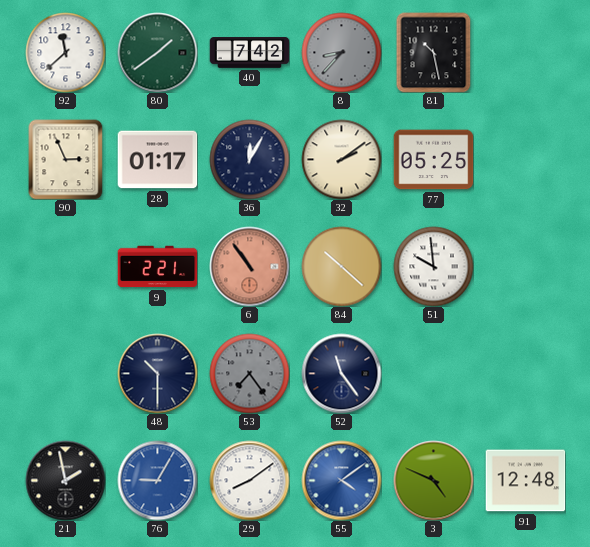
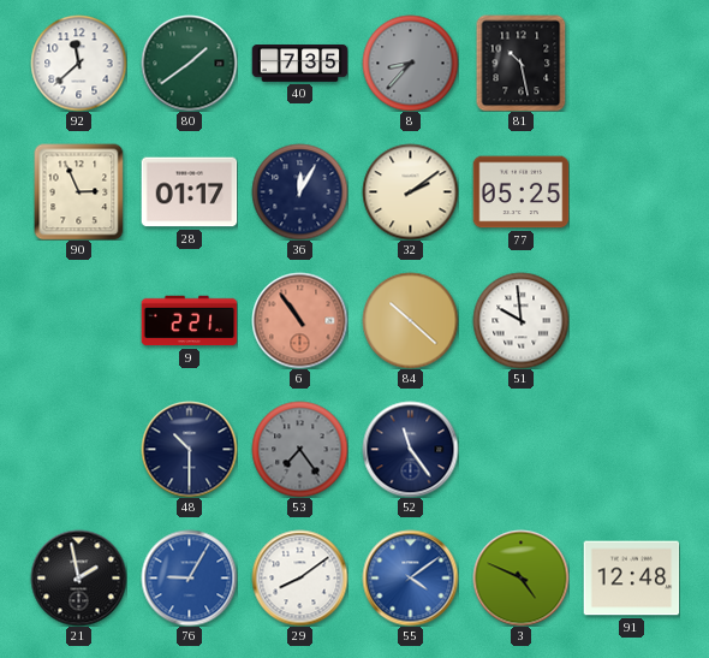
40: 7:42 -> 7:35 (299, 64)
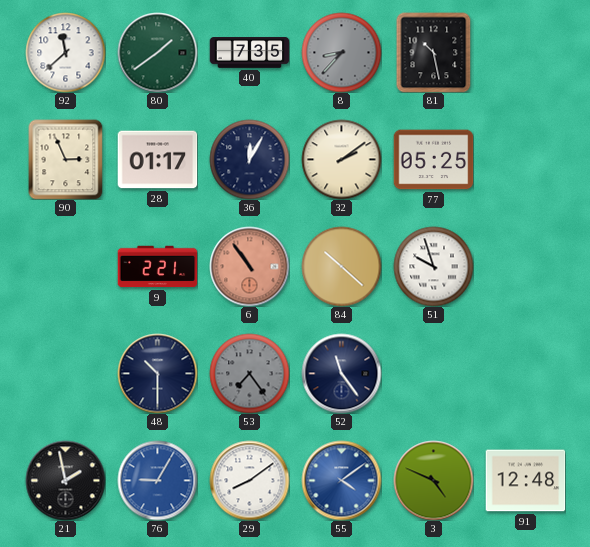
51: 9:59 -> 9:57 (433, 266)
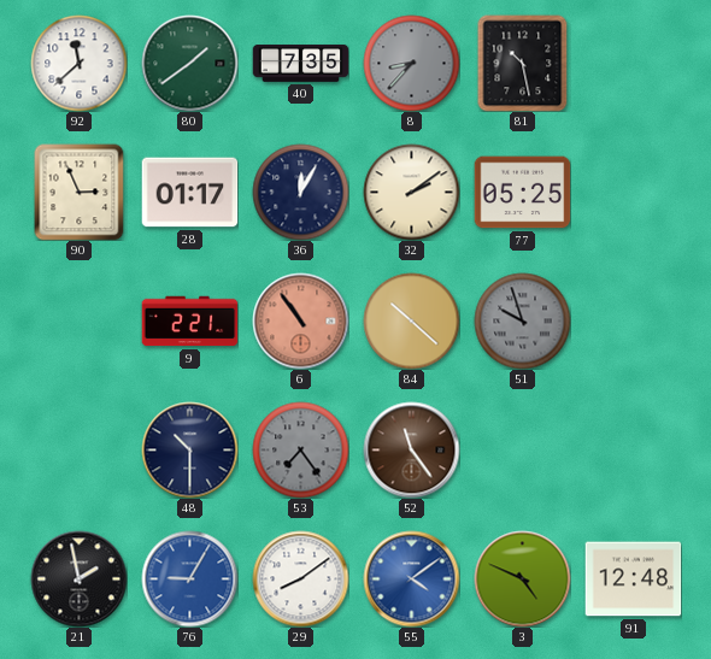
51 dial: white -> grey (522, 320)
52 dial: navy -> brown (411, 449)
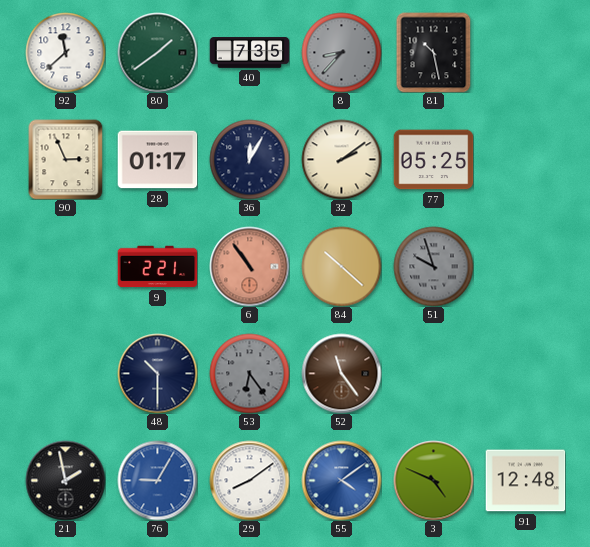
53: 7:24 -> 6:24 (249, 373)
